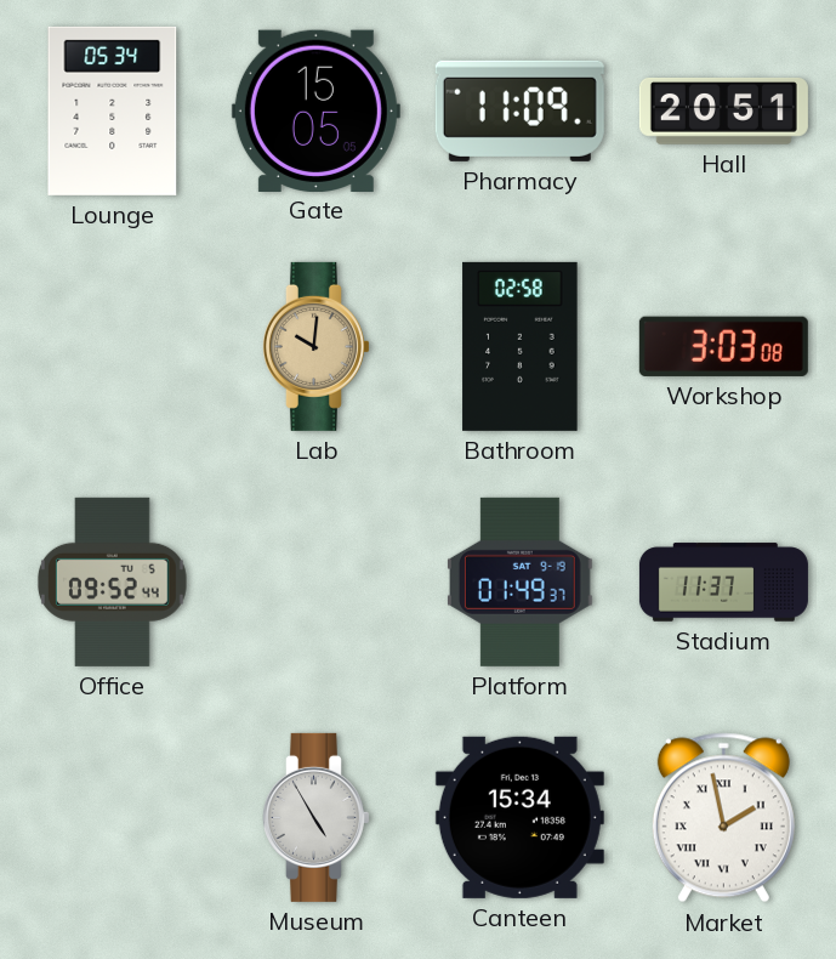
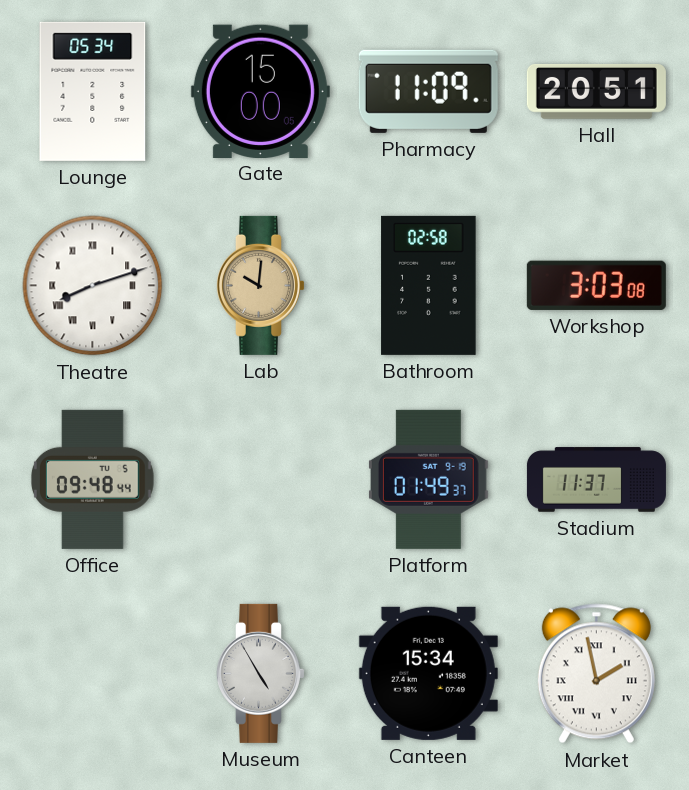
Gate: 15:05 -> 15:00 (260, 91)
Theatre: none -> 8:12 (93, 286)
Office: 09:52 -> 09:48 (92, 479)
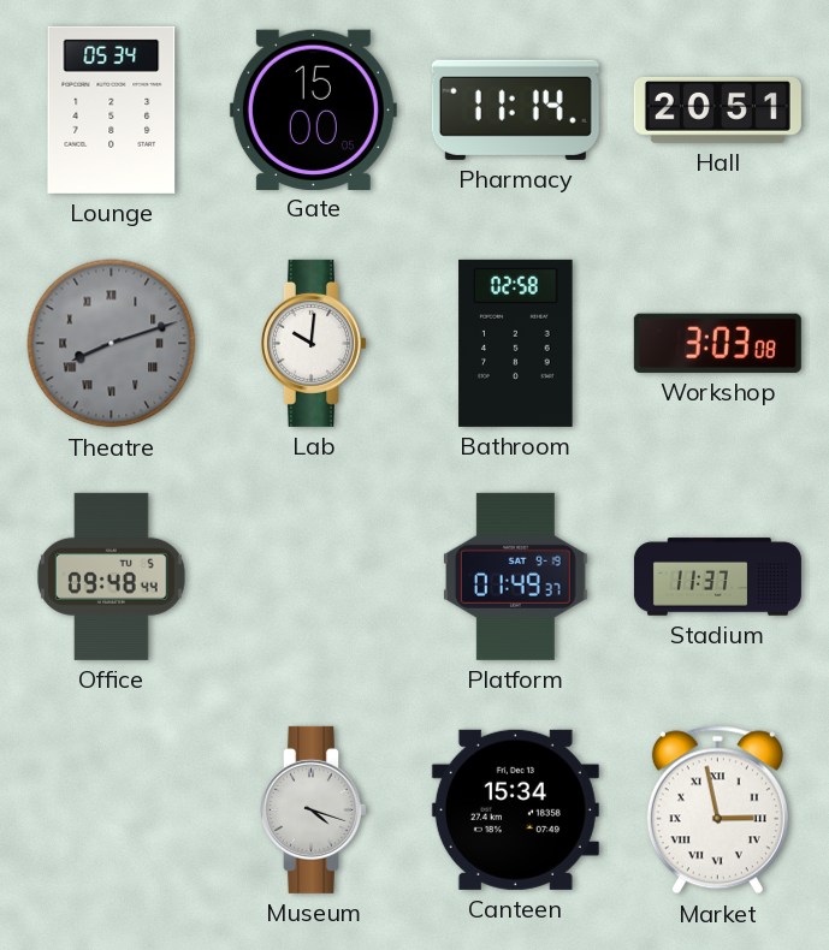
Pharmacy: 11:09 -> 11:14 (515, 109)
Theatre dial: white -> grey (112, 344)
Lab dial: champagne -> white (313, 343)
Museum: 4:55 -> 4:18 (313, 809)
Market: 1:58 -> 2:58 (717, 811)
